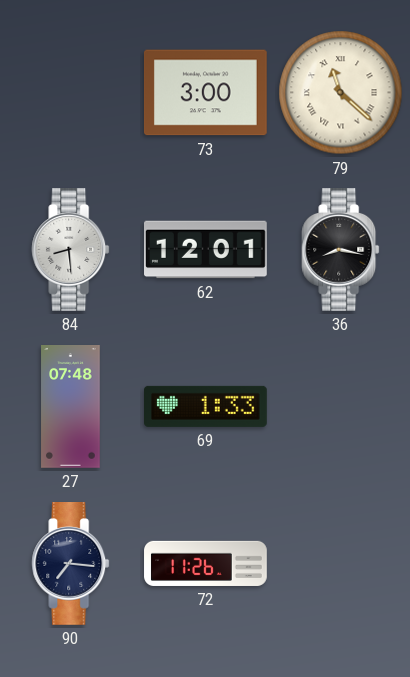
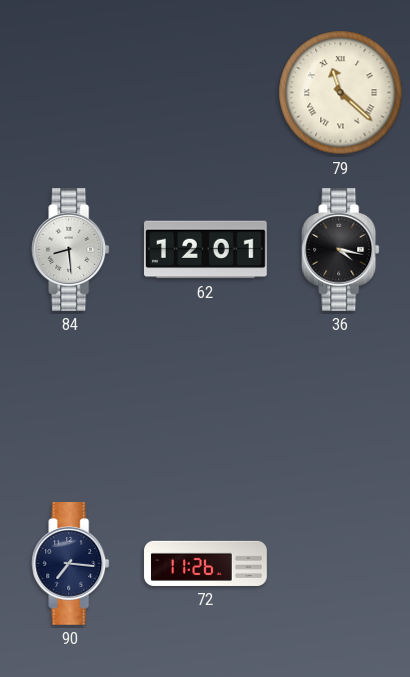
73: 3:00 -> none (205, 93)
36: 8:17 -> 4:17 (341, 250)
27: 07:48 -> none (71, 407)
69: 1:33 -> none (206, 406)
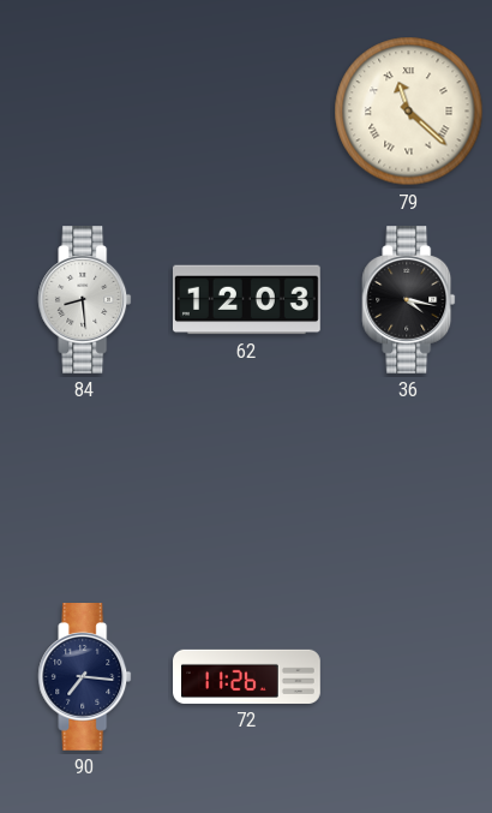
62: 12:01 -> 12:03 (247, 300)
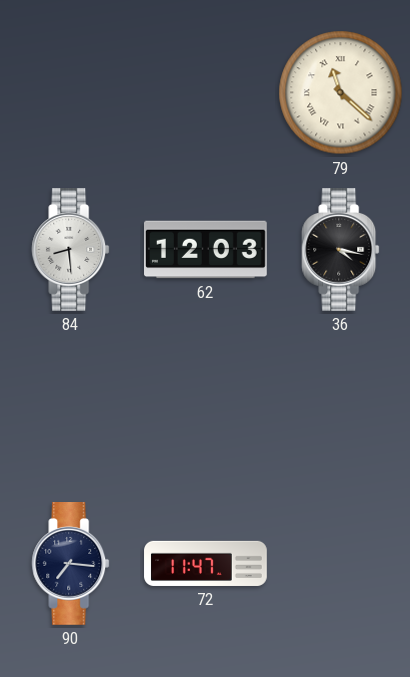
72: 11:26 -> 11:47 (206, 563)
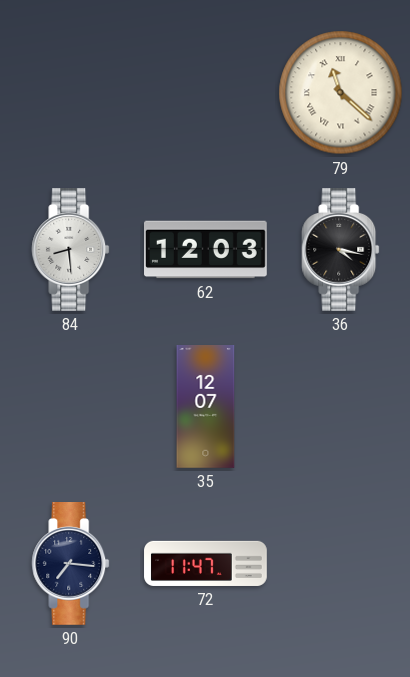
35: none -> 12:07 (206, 407)
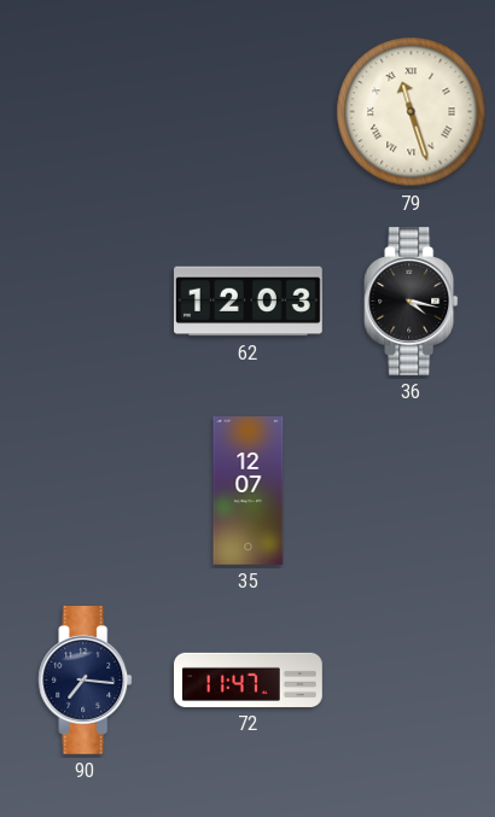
79: 11:22 -> 11:27 (412, 112)
84: 8:29 -> none (71, 250)
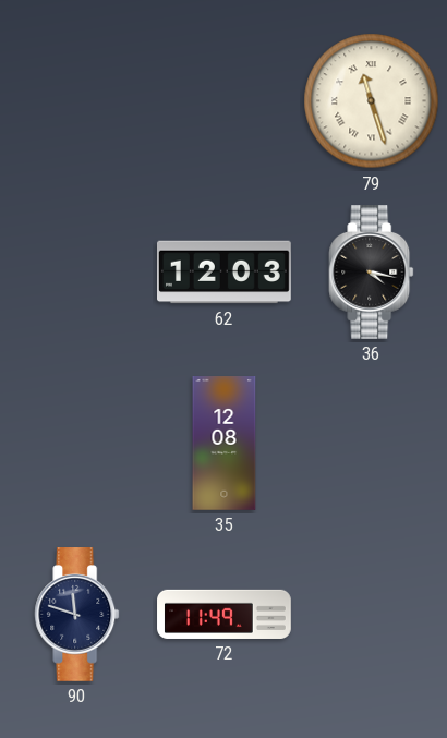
35: 12:07 -> 12:08 (225, 444)
90: 7:16 -> 11:48 (77, 615)
72: 11:47 -> 11:49 (225, 614)
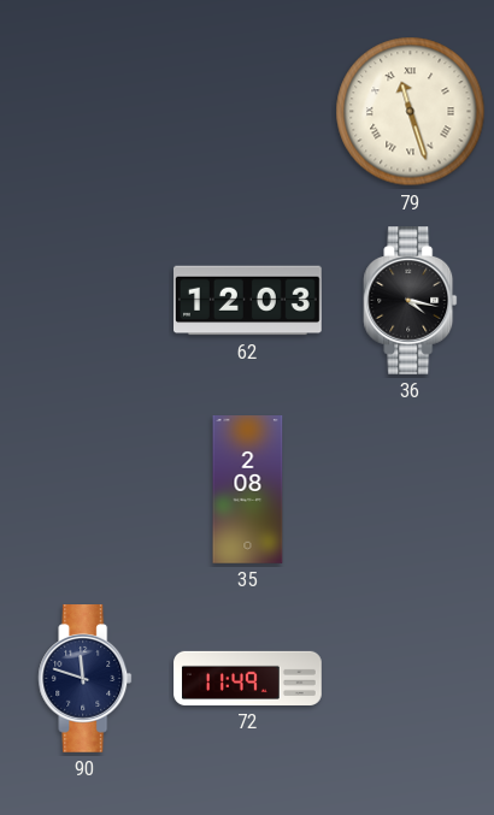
35: 12:08 -> 2:08 (248, 490)
